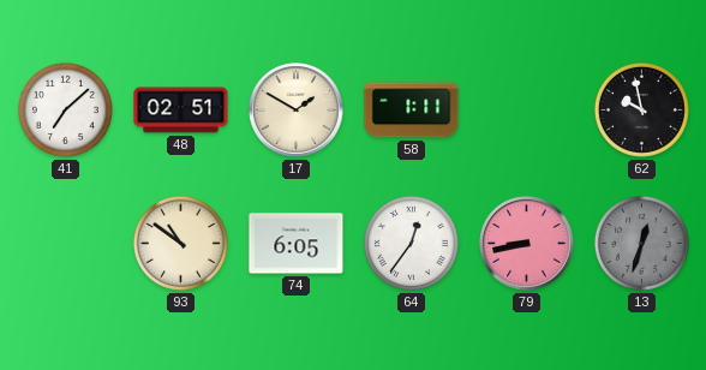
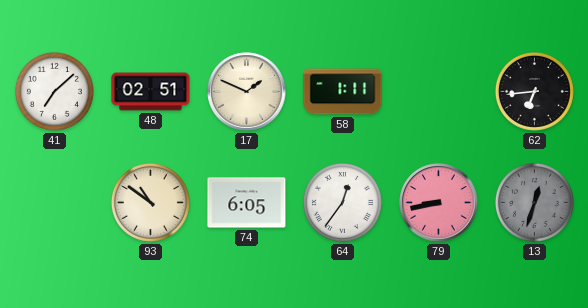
17: 1:50 -> 1:49 (247, 92)
62: 9:58 -> 6:44 (534, 91)
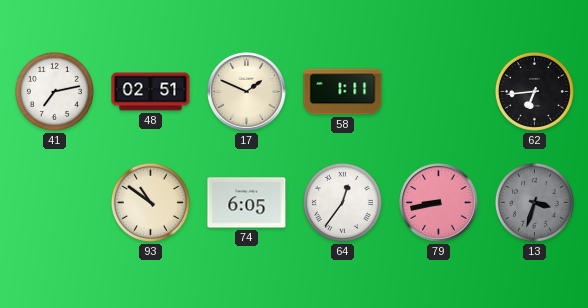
41: 7:08 -> 7:13 (54, 91)
13: 12:33 -> 3:33 (534, 202)
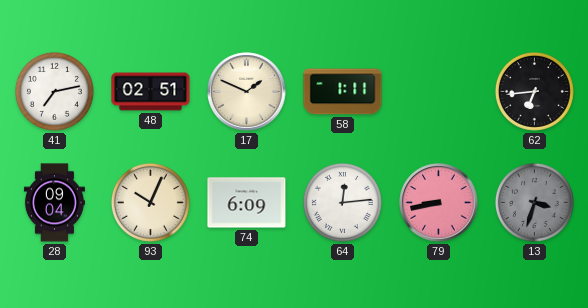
28: none -> 09:04 (54, 203)
93: 10:51 -> 10:04 (150, 202)
74: 6:05 -> 6:09 (247, 203)
64: 12:36 -> 12:14 (342, 202)
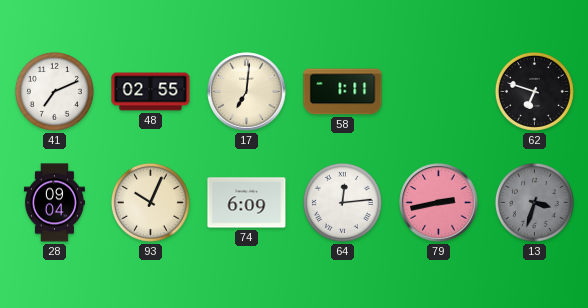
41: 7:13 -> 7:11 (54, 91)
48: 02:51 -> 02:55 (151, 92)
17: 1:49 -> 7:01 (247, 92)
62: 6:44 -> 6:48 (534, 91)
79: 8:43 -> 2:43 (439, 203)
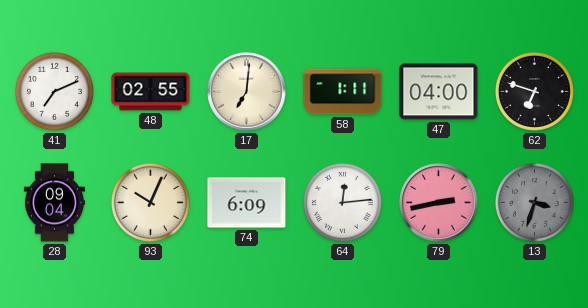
47: none -> 04:00 (439, 92)
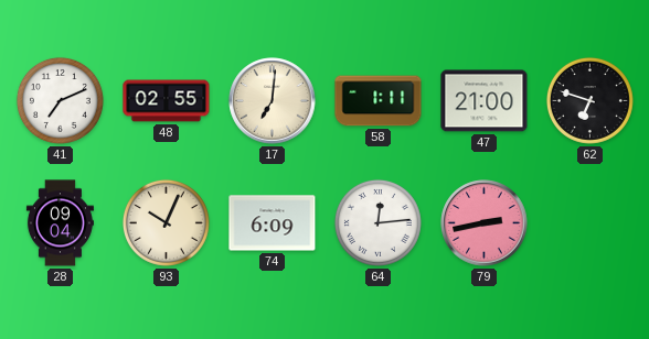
47: 04:00 -> 21:00 (485, 101)
13: 3:33 -> none (534, 202)
